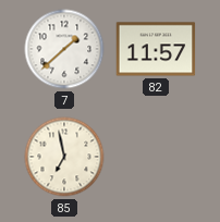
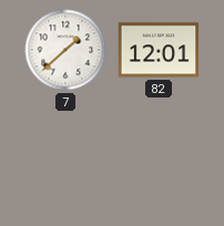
82: 11:57 -> 12:01 (159, 50)
85: 6:58 -> none (64, 157)
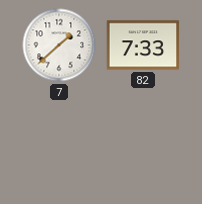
82: 12:01 -> 7:33 (143, 45)
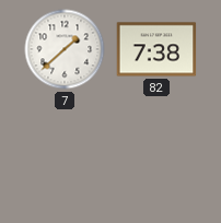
82: 7:33 -> 7:38 (156, 49)
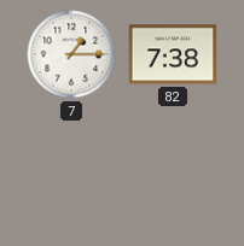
7: 1:38 -> 1:15 (71, 54)
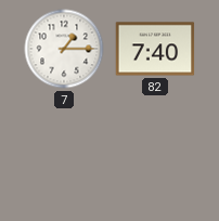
82: 7:38 -> 7:40 (155, 49)
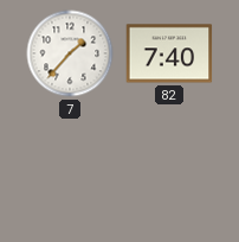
7: 1:15 -> 1:37 (70, 53)
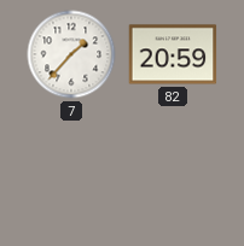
82: 7:40 -> 20:59 (173, 54)
